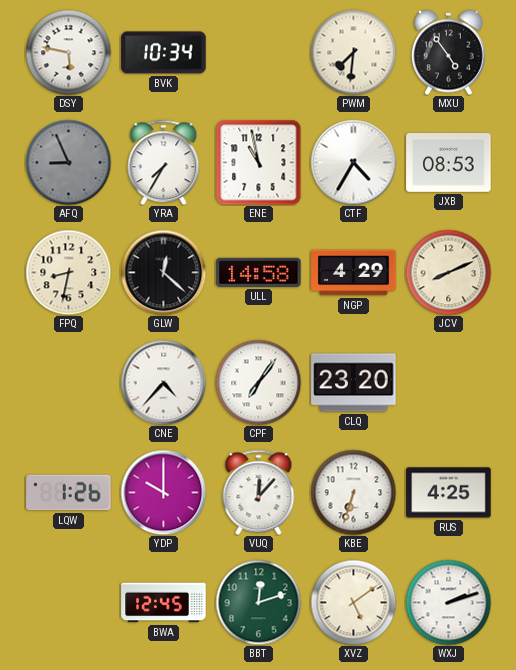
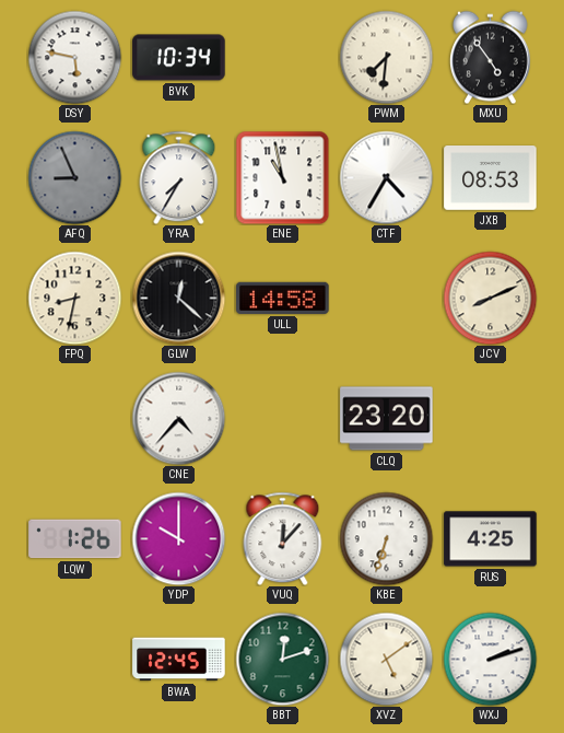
NGP: 4:29 -> none (354, 273)
CPF: 7:06 -> none (258, 382)
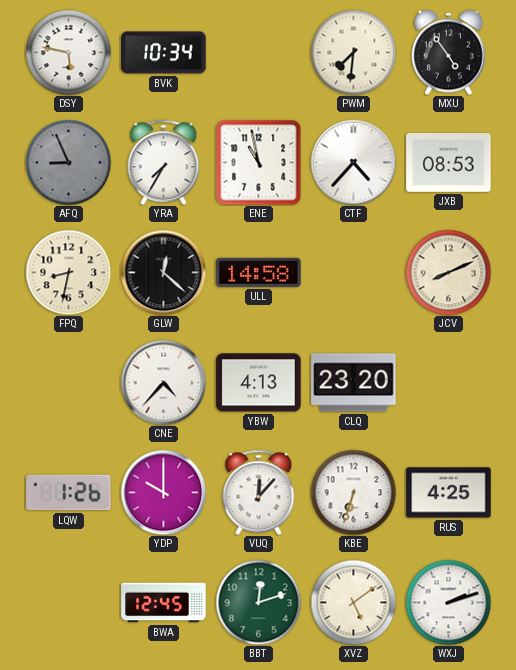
CTF: 4:35 -> 4:37 (353, 162)
YBW: none -> 4:13 (259, 383)
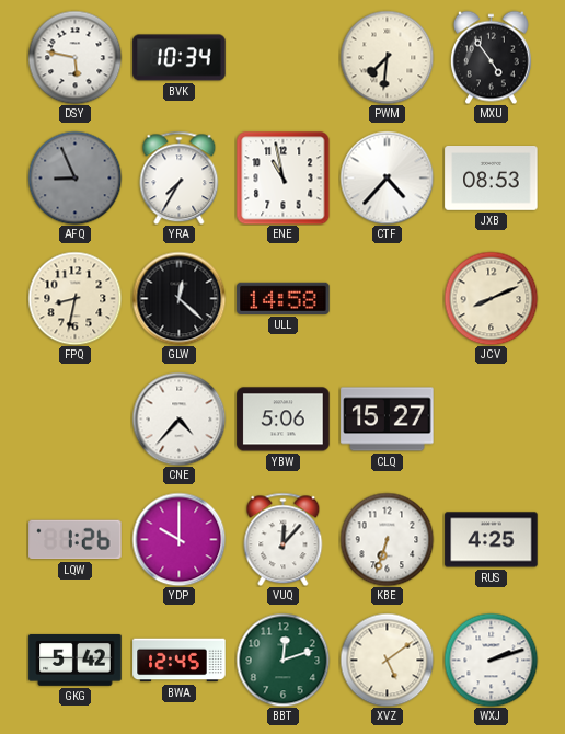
YBW: 4:13 -> 5:06 (284, 420)
CLQ: 23:20 -> 15:27 (388, 420)
GKG: none -> 5:42 (76, 660)
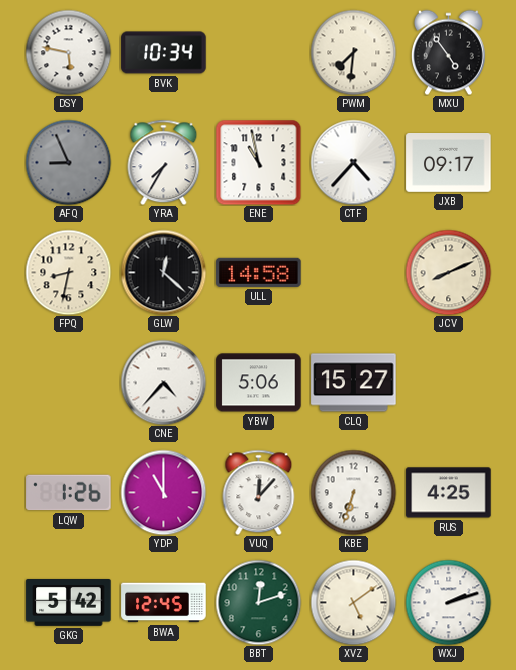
JXB: 08:53 -> 09:17 (449, 163)
YDP: 10:00 -> 11:00 (163, 492)
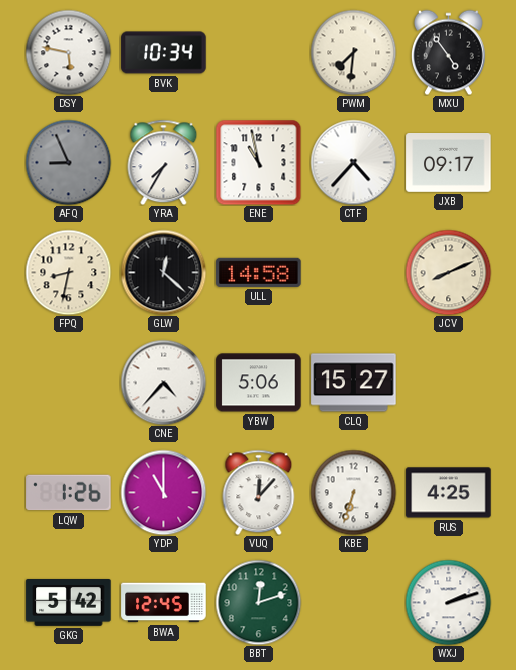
XVZ: 5:09 -> none (353, 602)
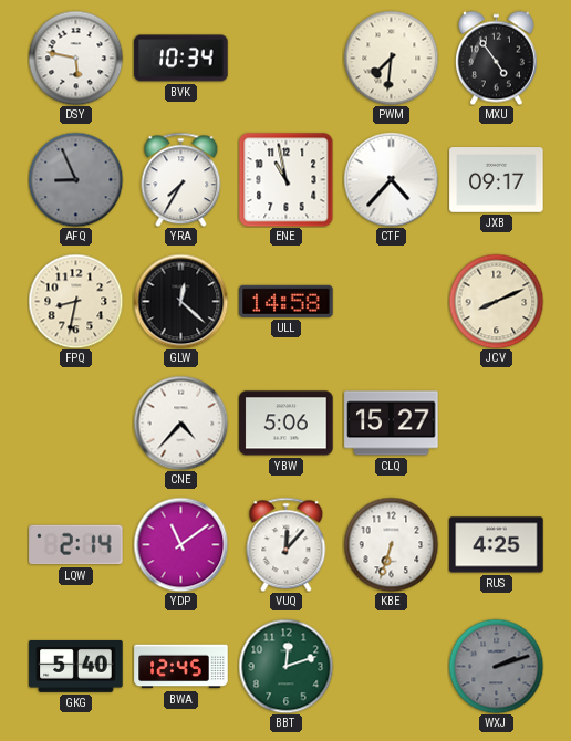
LQW: 1:26 -> 2:14 (76, 545)
YDP: 11:00 -> 11:09 (180, 544)
GKG: 5:42 -> 5:40 (76, 666)
WXJ dial: white -> grey (496, 666)
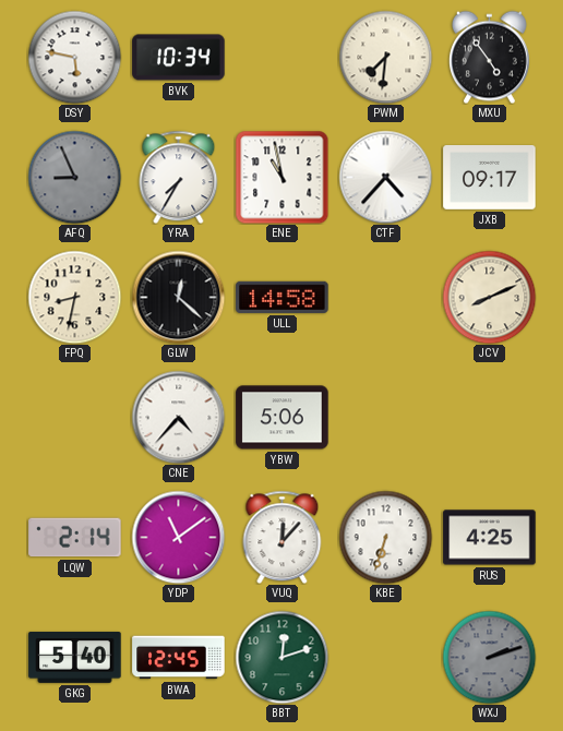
CLQ: 15:27 -> none (392, 424)
